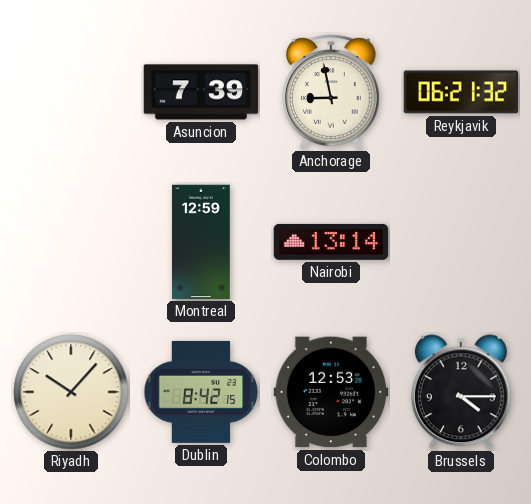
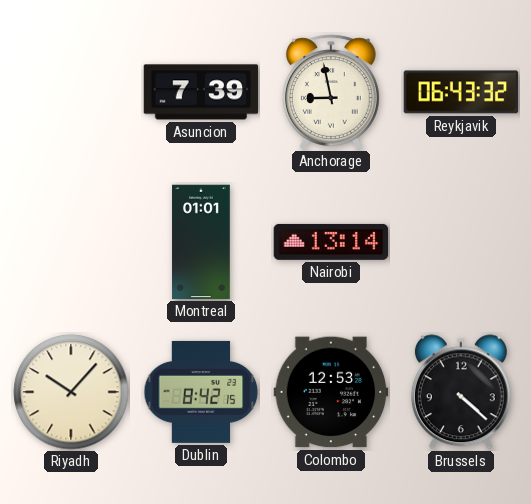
Reykjavik: 06:21 -> 06:43 (461, 92)
Montreal: 12:59 -> 01:01 (201, 242)
Brussels: 4:15 -> 4:22 (461, 392)
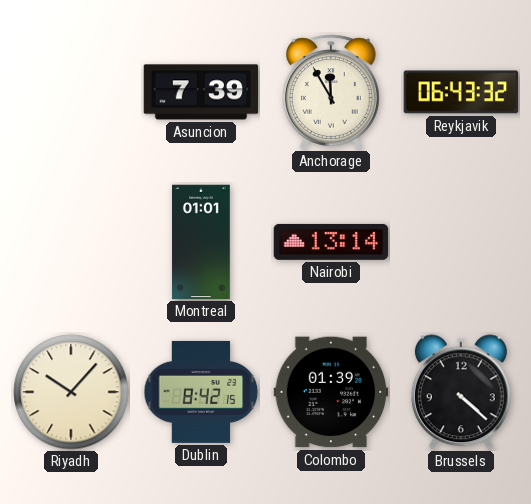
Anchorage: 8:58 -> 11:55 (331, 92)
Colombo: 12:53 -> 01:39 (331, 392)
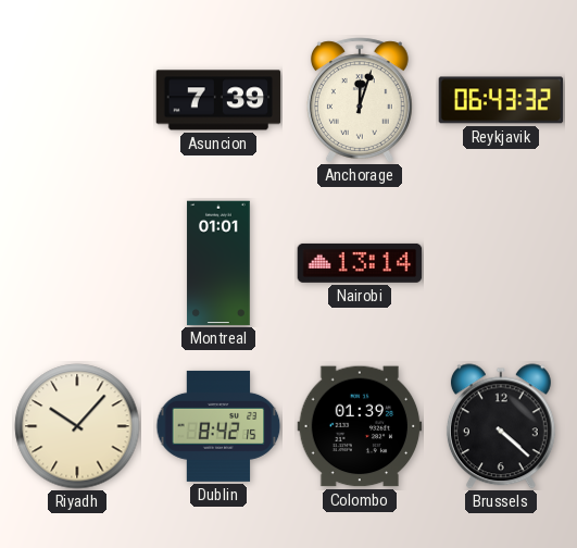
Anchorage: 11:55 -> 12:03 (360, 100)
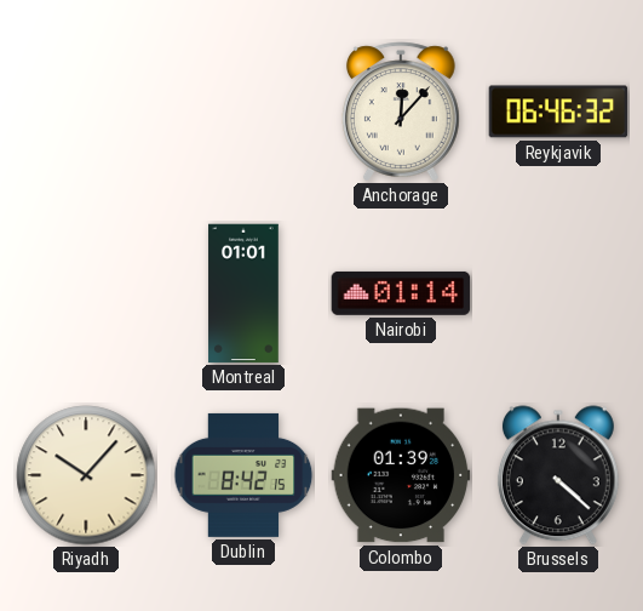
Asuncion: 7:39 -> none (218, 100)
Anchorage: 12:03 -> 12:07 (401, 112)
Reykjavik: 06:43 -> 06:46 (558, 112)
Nairobi: 13:14 -> 01:14 (401, 293)
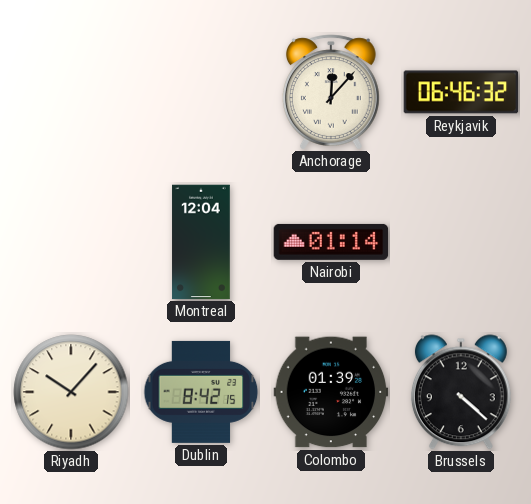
Montreal: 01:01 -> 12:04 (201, 242)
